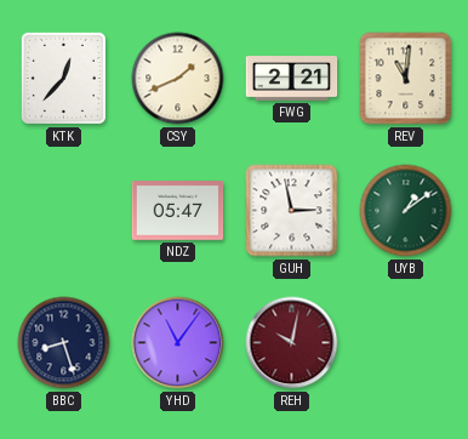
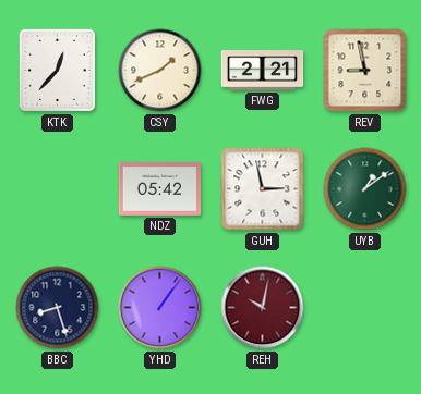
REV: 11:01 -> 8:58 (365, 71)
NDZ: 05:47 -> 05:42 (160, 189)
YHD: 11:06 -> 1:06 (160, 308)
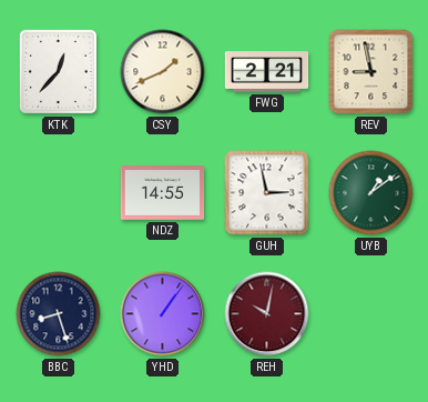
NDZ: 05:42 -> 14:55 (163, 193)
